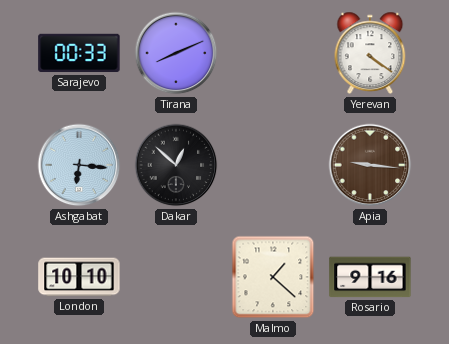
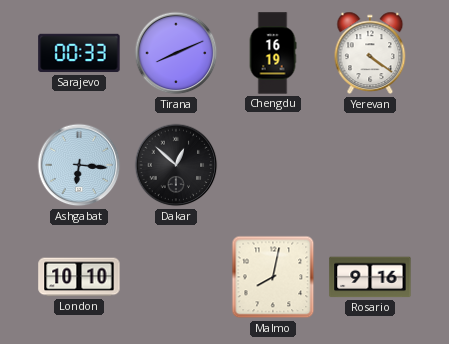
Chengdu: none -> 16:19 (273, 53)
Apia: 9:16 -> none (370, 165)
Malmo: 1:22 -> 8:02 (273, 277)
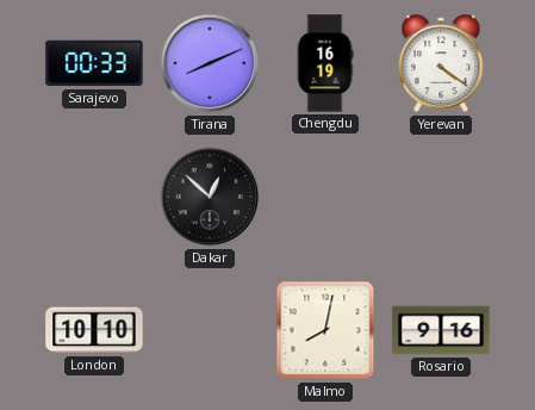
Ashgabat: 6:16 -> none (79, 165)
